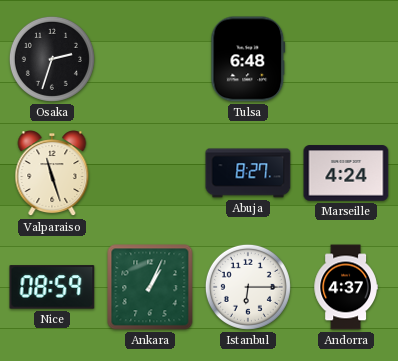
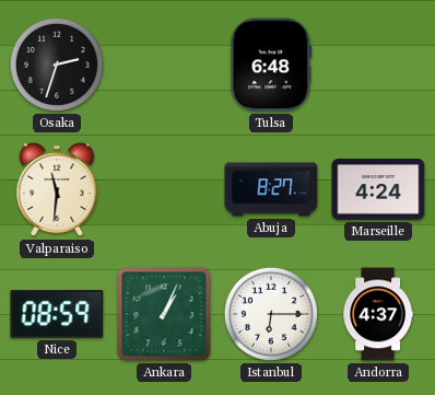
Valparaiso: 11:27 -> 11:31 (57, 190)
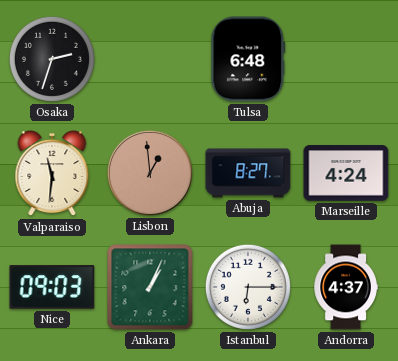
Lisbon: none -> 12:59 (150, 173)
Nice: 08:59 -> 09:03 (52, 287)
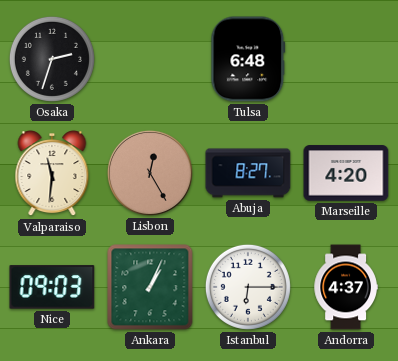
Lisbon: 12:59 -> 12:25 (150, 173)
Marseille: 4:24 -> 4:20 (346, 173)
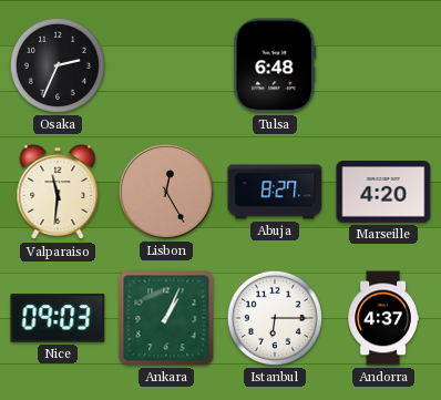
Osaka: 2:33 -> 2:34 (58, 65)
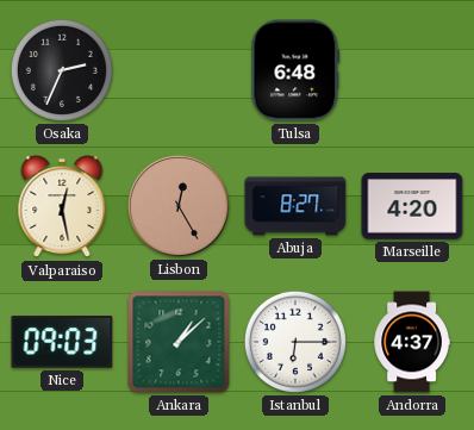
Valparaiso: 11:31 -> 12:28 (62, 207)
Ankara: 1:04 -> 1:08 (179, 342)
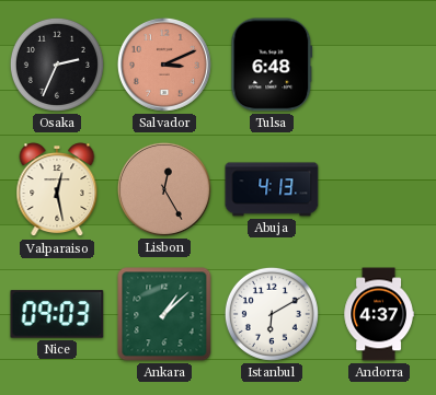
Salvador: none -> 3:11 (164, 65)
Abuja: 8:27 -> 4:13 (272, 189)
Marseille: 4:20 -> none (412, 206)
Istanbul: 6:15 -> 6:10 (272, 314)
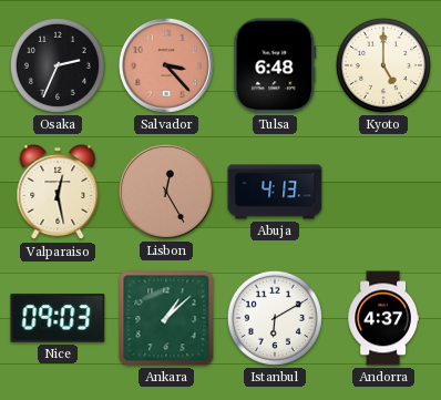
Salvador: 3:11 -> 3:23 (166, 65)
Kyoto: none -> 5:00 (383, 65)
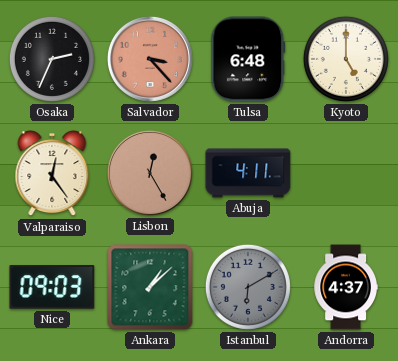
Valparaiso: 12:28 -> 12:24 (52, 174)
Abuja: 4:13 -> 4:11 (248, 173)
Istanbul dial: white -> grey (248, 287)
